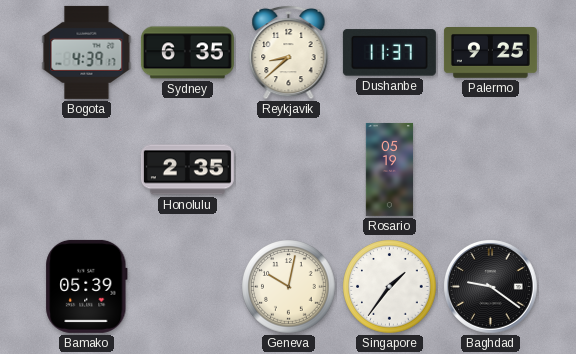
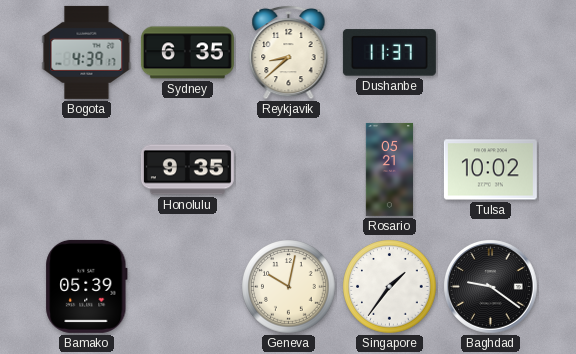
Palermo: 9:25 -> none (490, 53)
Honolulu: 2:35 -> 9:35 (187, 170)
Rosario: 05:19 -> 05:21 (389, 169)
Tulsa: none -> 10:02 (490, 170)
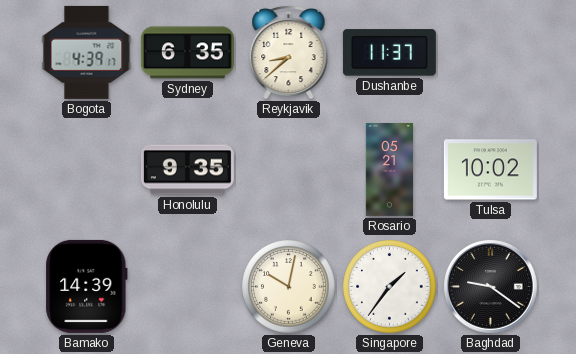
Bamako: 05:39 -> 14:39 (87, 286)
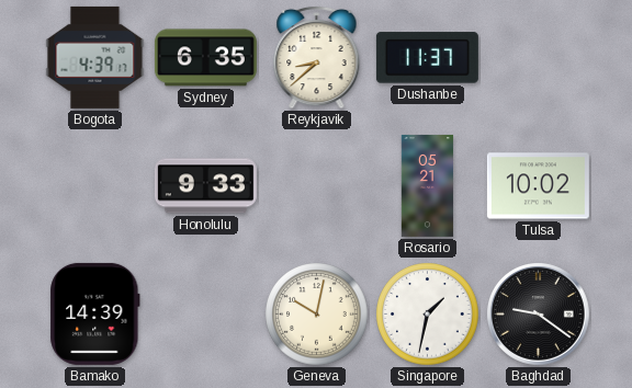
Honolulu: 9:35 -> 9:33 (205, 186)
Singapore: 1:36 -> 1:32 (428, 315)
